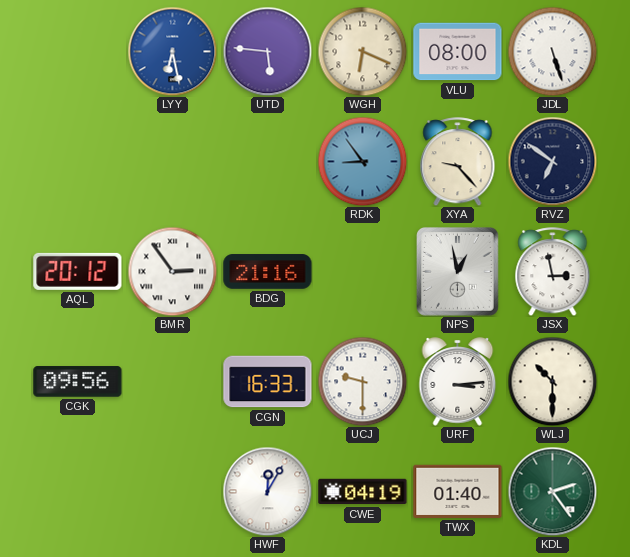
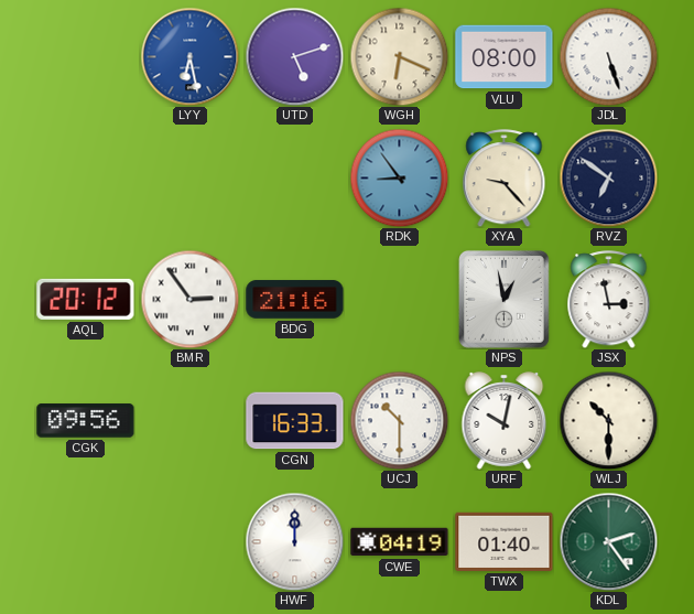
UTD: 5:46 -> 5:12 (294, 56)
UCJ: 9:30 -> 10:30 (399, 420)
URF: 3:14 -> 10:02 (505, 421)
HWF: 12:05 -> 12:00 (294, 541)
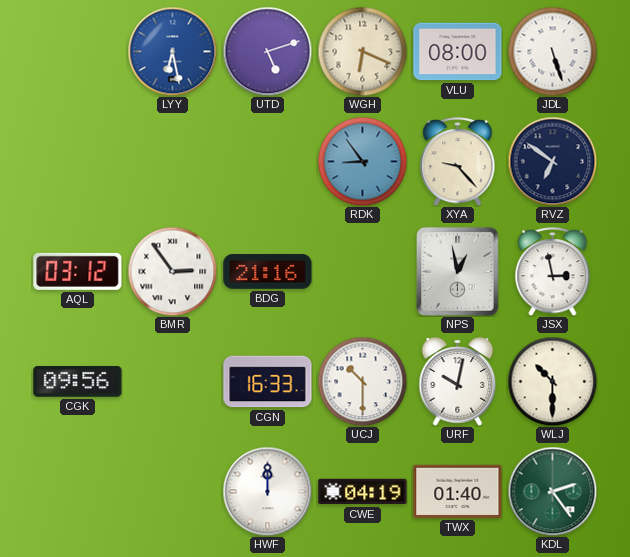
AQL: 20:12 -> 03:12 (78, 271)
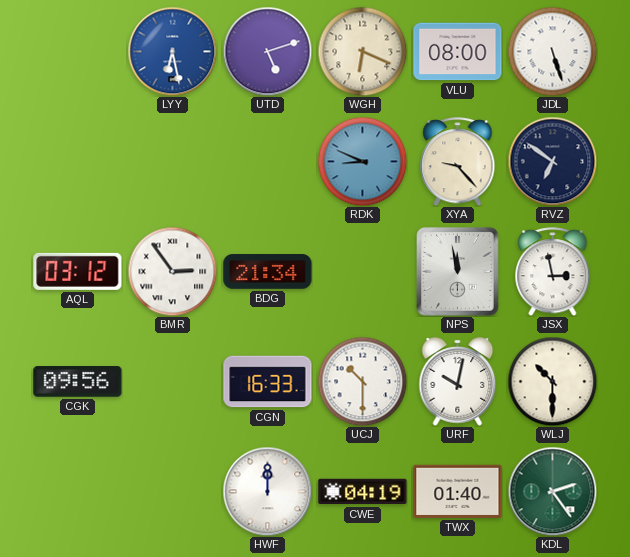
RDK: 8:54 -> 8:49 (362, 161)
BDG: 21:16 -> 21:34 (268, 272)
NPS: 12:58 -> 11:58 (458, 272)
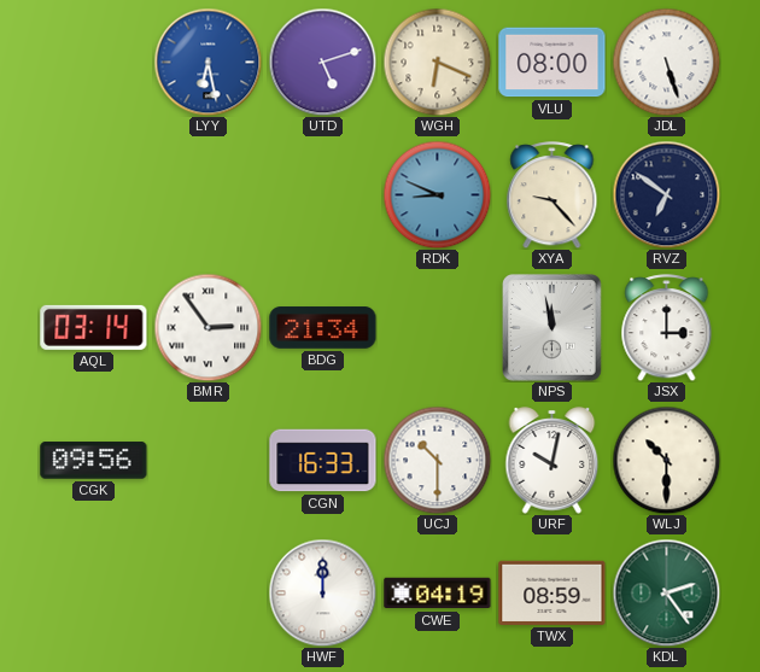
AQL: 03:12 -> 03:14 (94, 327)
JSX: 2:58 -> 3:00 (667, 328)
TWX: 01:40 -> 08:59 (553, 592)
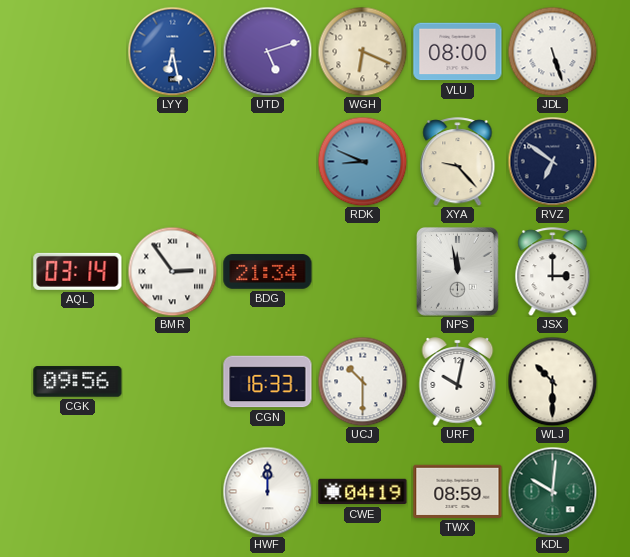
KDL: 2:24 -> 10:01 (552, 491)
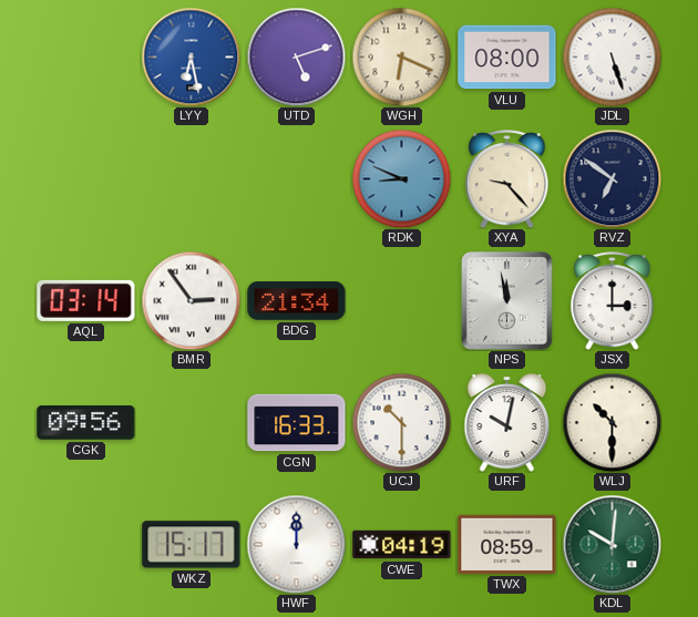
WKZ: none -> 15:17 (192, 545)
